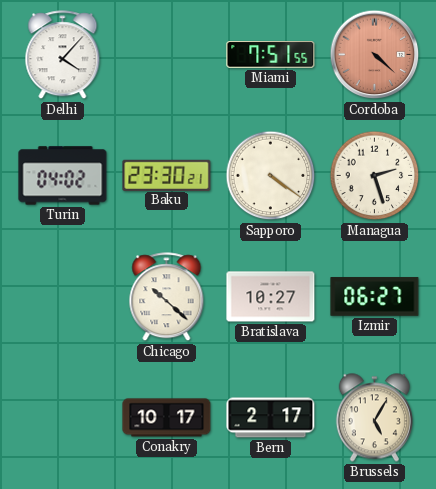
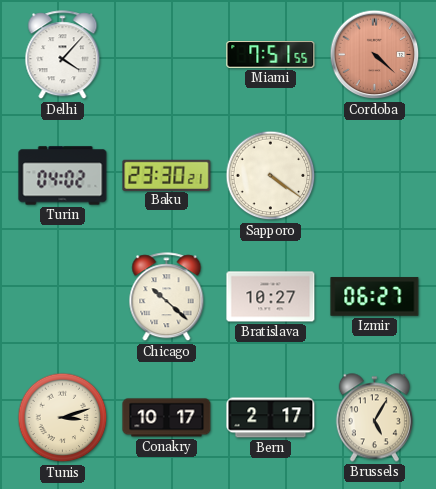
Managua: 2:27 -> none (375, 176)
Tunis: none -> 3:12 (63, 418)
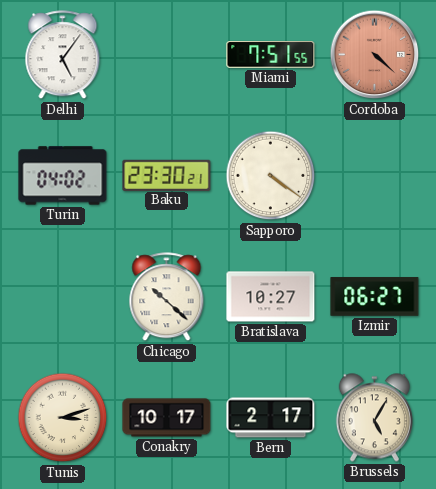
Delhi: 4:07 -> 5:06 (63, 55)
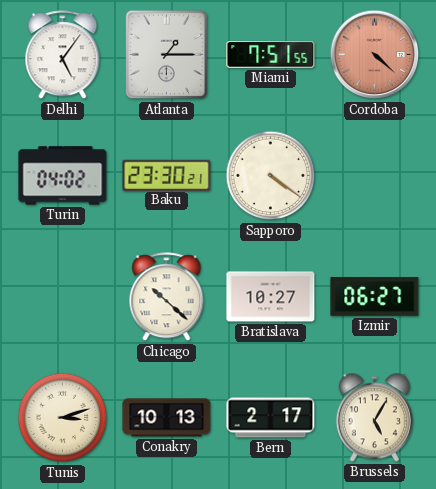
Atlanta: none -> 1:15 (167, 55)
Conakry: 10:17 -> 10:13 (167, 418)
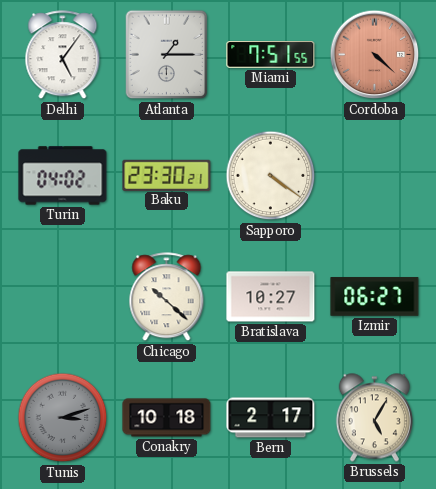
Tunis dial: cream -> grey (63, 418)
Conakry: 10:13 -> 10:18 (167, 418)
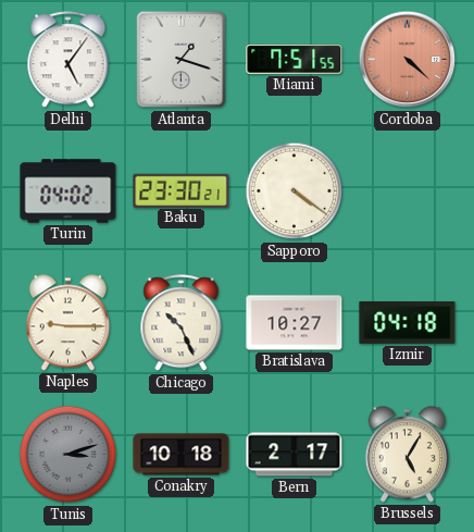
Atlanta: 1:15 -> 1:18 (182, 60)
Naples: none -> 9:15 (67, 323)
Chicago: 10:22 -> 10:26 (182, 323)
Izmir: 06:27 -> 04:18 (408, 323)
